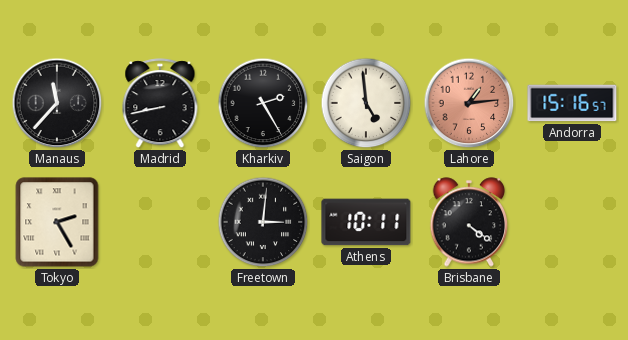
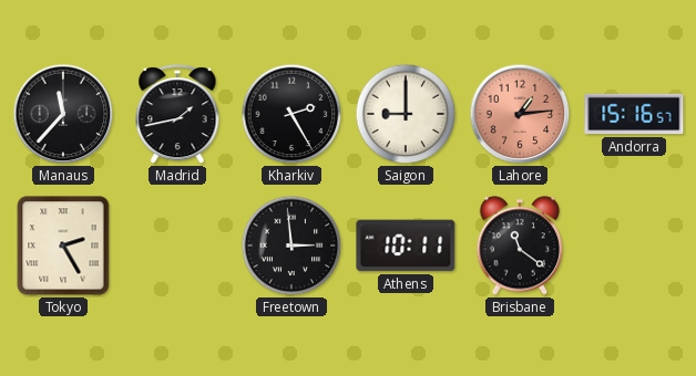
Madrid: 8:43 -> 1:43 (177, 115)
Saigon: 4:59 -> 9:00 (406, 114)
Freetown: 3:01 -> 2:59 (291, 246)
Brisbane: 4:21 -> 11:21 (520, 246)
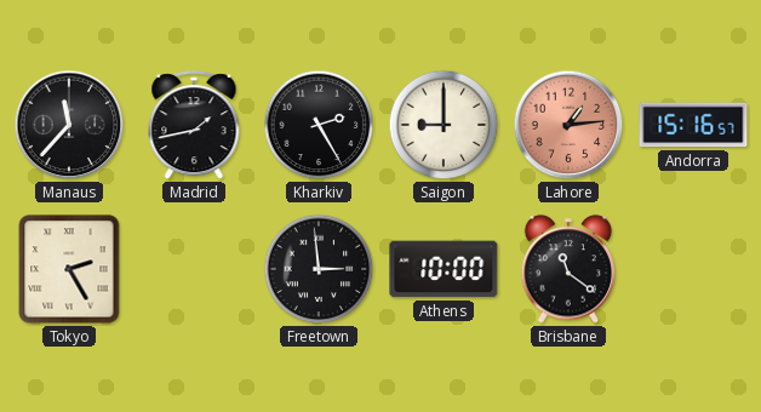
Athens: 10:11 -> 10:00 (444, 269)
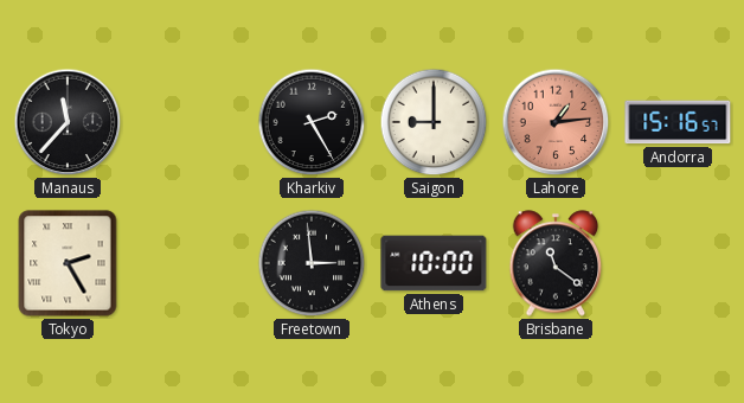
Madrid: 1:43 -> none (194, 126)
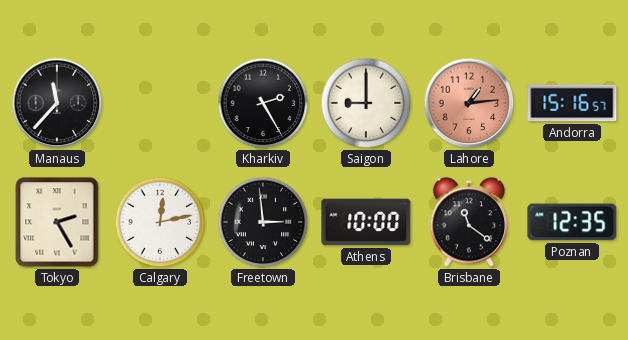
Calgary: none -> 12:13 (160, 222)
Poznan: none -> 12:35 (572, 222)
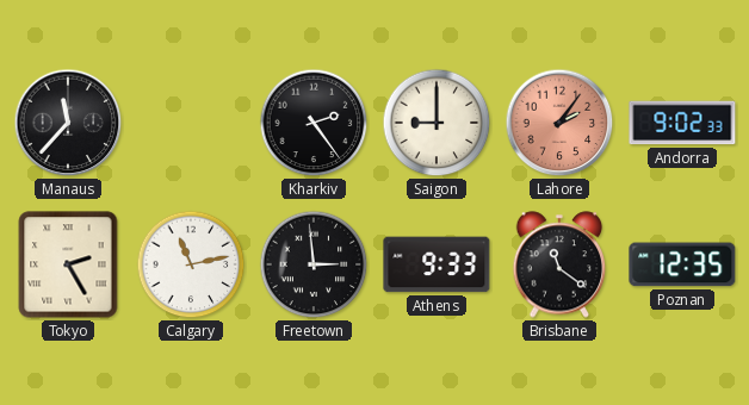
Kharkiv: 2:25 -> 2:24 (314, 123)
Lahore: 1:14 -> 2:06 (559, 123)
Andorra: 15:16 -> 9:02 (682, 123)
Calgary: 12:13 -> 11:13 (191, 264)
Athens: 10:00 -> 9:33 (437, 264)
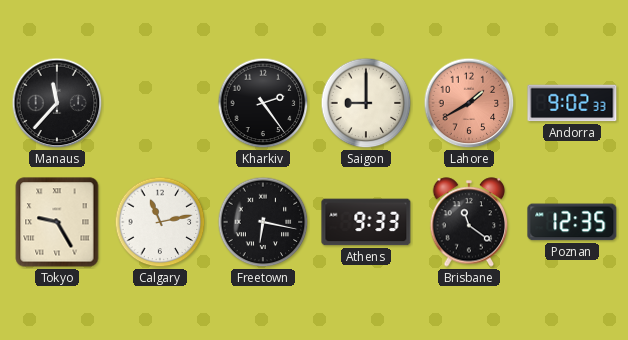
Lahore: 2:06 -> 1:40 (469, 103)
Tokyo: 2:25 -> 9:25 (57, 222)
Freetown: 2:59 -> 6:17 (263, 222)
